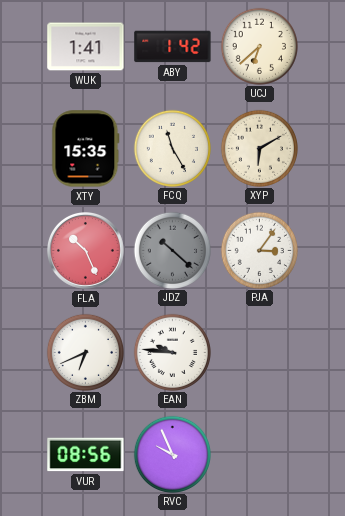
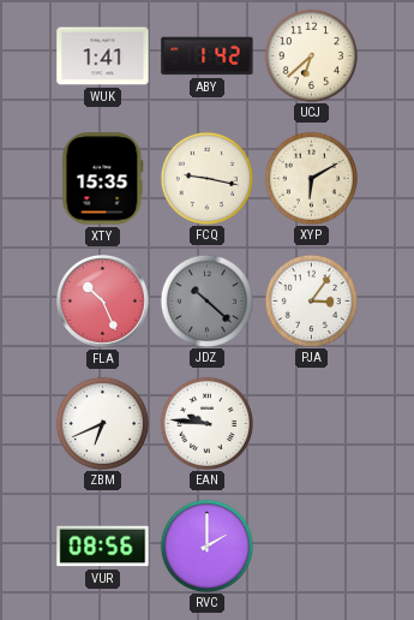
FCQ: 11:25 -> 9:17 (206, 178)
RVC: 9:56 -> 2:00 (206, 546)
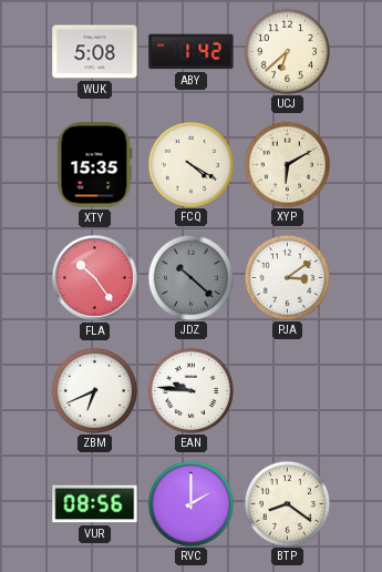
WUK: 1:41 -> 5:08 (95, 52)
FCQ: 9:17 -> 4:20 (190, 164)
FLA: 10:26 -> 10:24 (95, 278)
PJA: 3:06 -> 3:09 (287, 277)
BTP: none -> 8:21 (287, 503)
